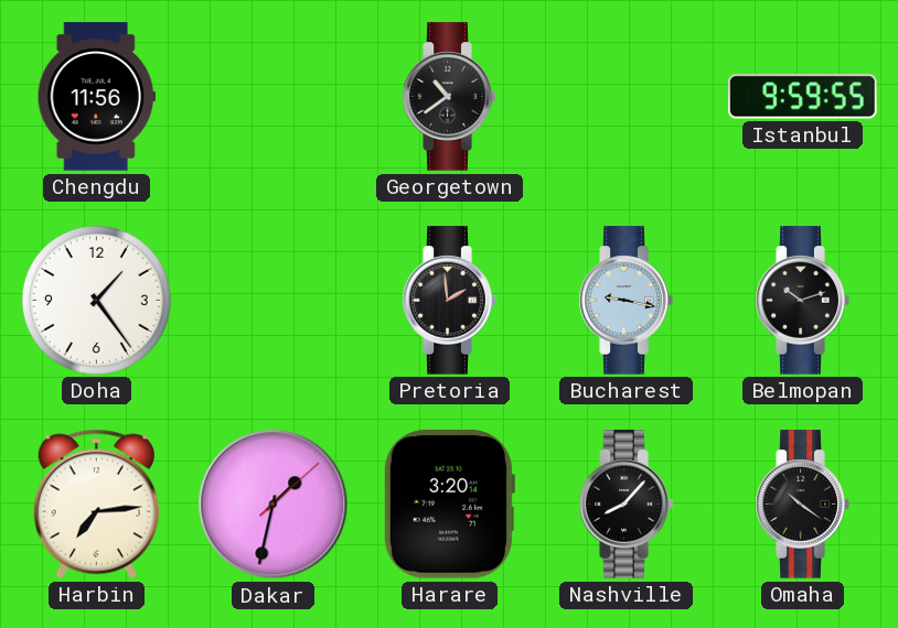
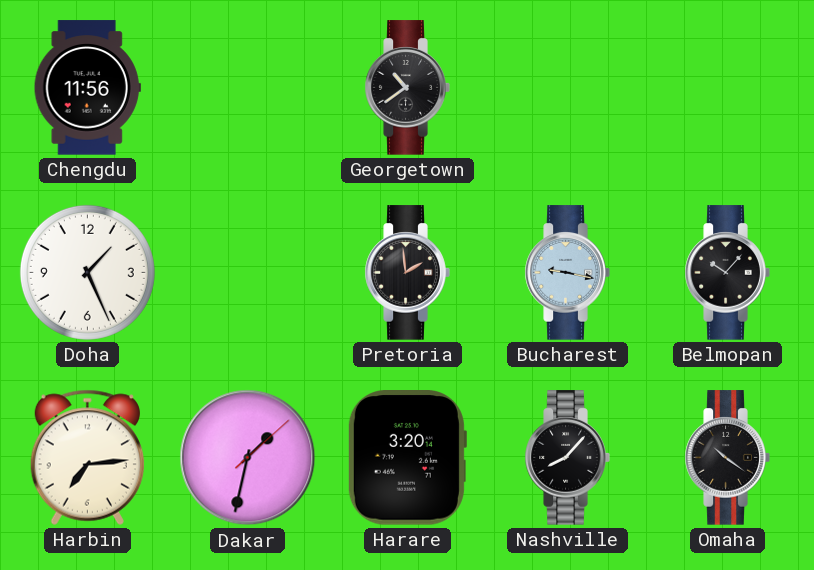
Istanbul: 9:59 -> none (803, 97)
Doha: 1:24 -> 1:26 (87, 272)
Belmopan: 10:12 -> 10:07 (727, 273)
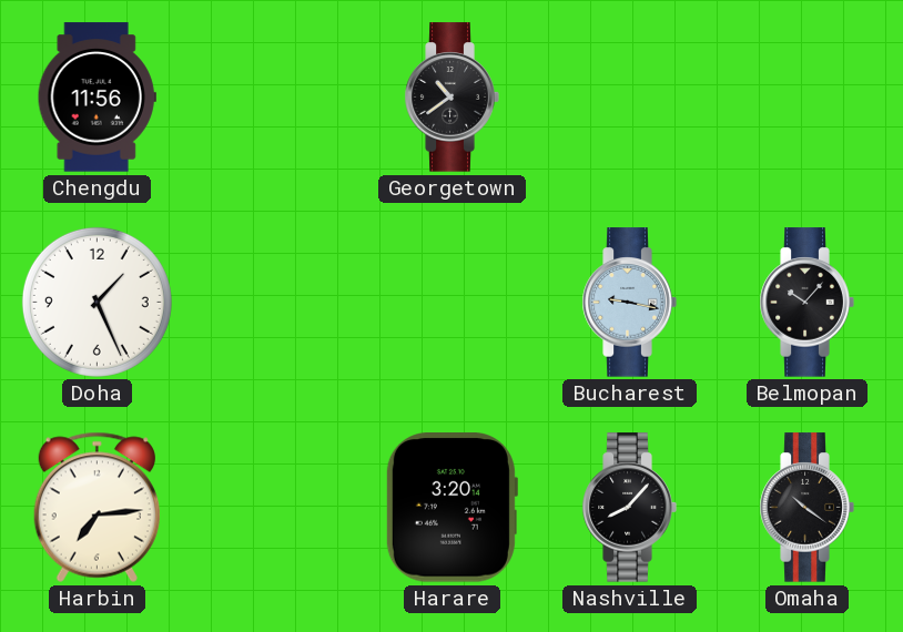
Pretoria: 1:59 -> none (407, 273)
Dakar: 1:32 -> none (248, 458)
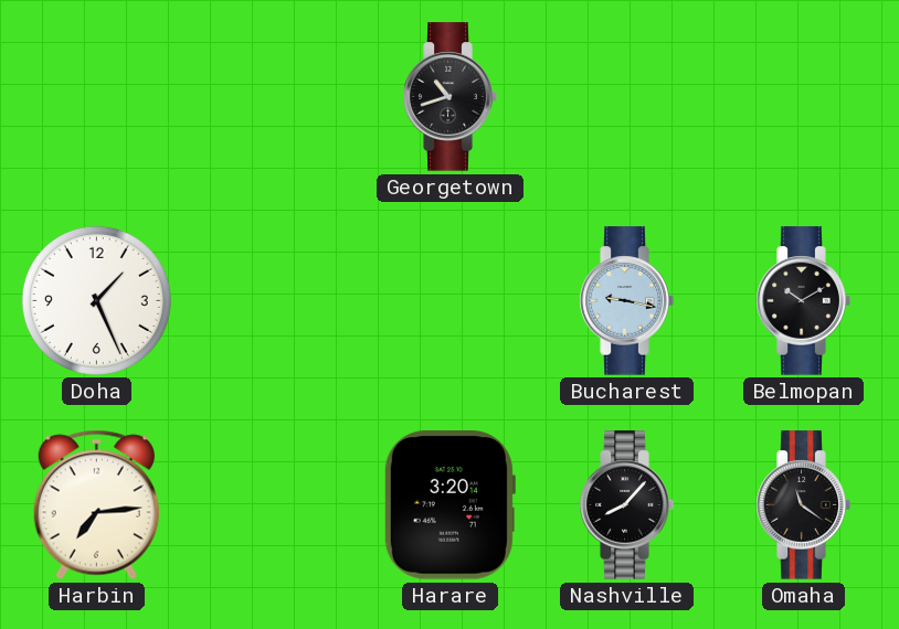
Chengdu: 11:56 -> none (97, 98)
Georgetown: 10:39 -> 10:42 (449, 97)
Belmopan: 10:07 -> 10:10 (803, 301)
Omaha: 10:21 -> 11:21 (803, 505)
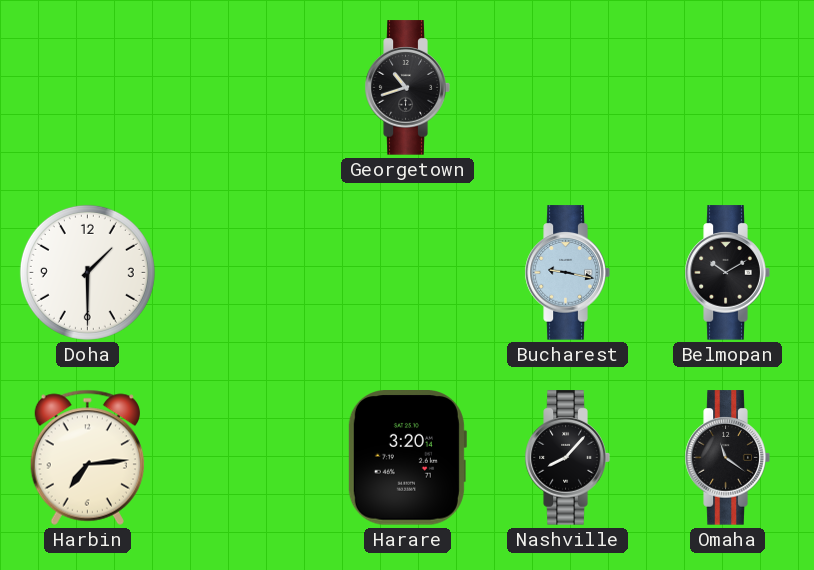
Doha: 1:26 -> 1:30 (87, 272)
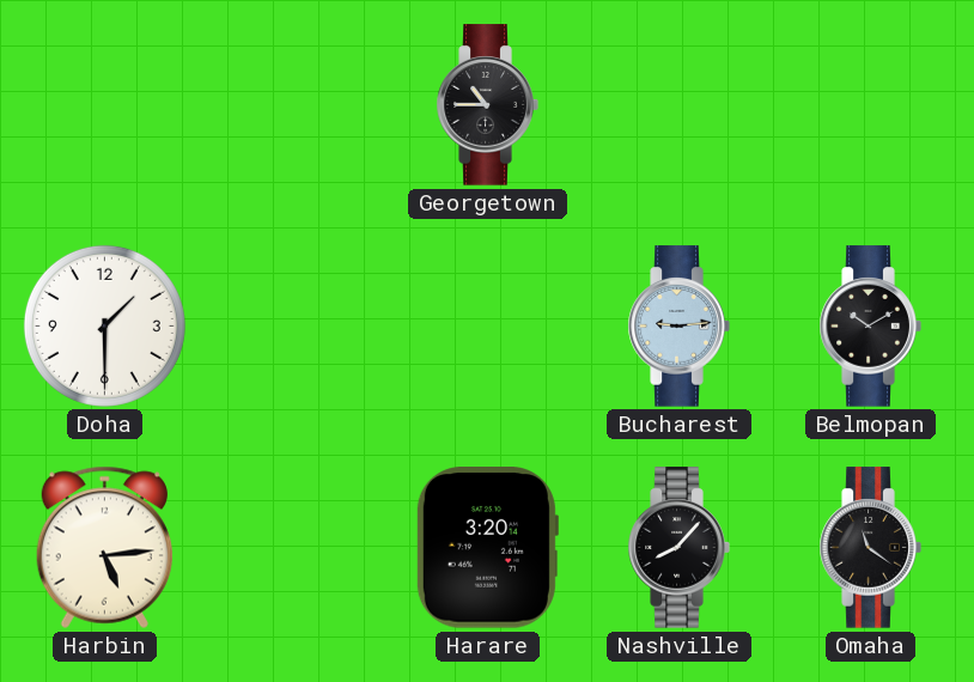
Georgetown: 10:42 -> 10:45 (487, 105)
Bucharest: 9:17 -> 9:14 (678, 327)
Harbin: 7:14 -> 5:14 (104, 547)
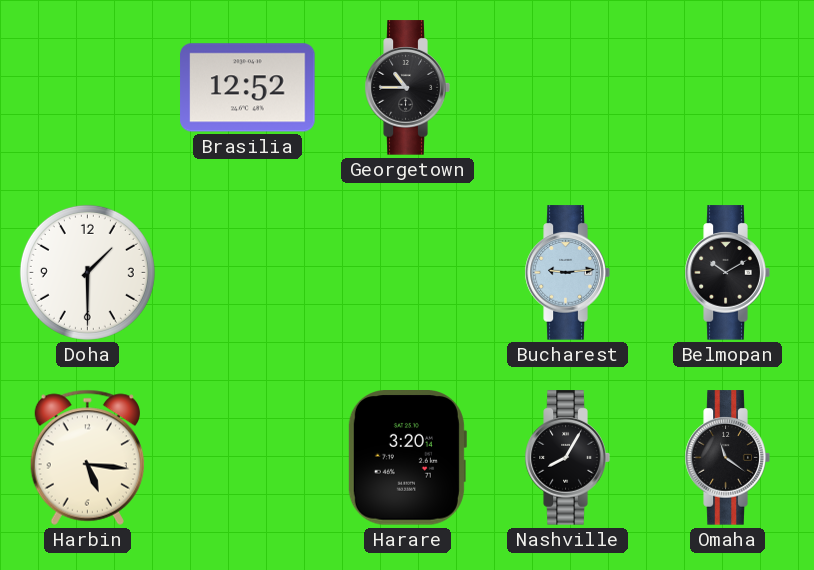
Brasilia: none -> 12:52 (248, 88)
Harbin: 5:14 -> 5:16 (87, 457)
Nashville: 8:07 -> 8:05 (567, 458)
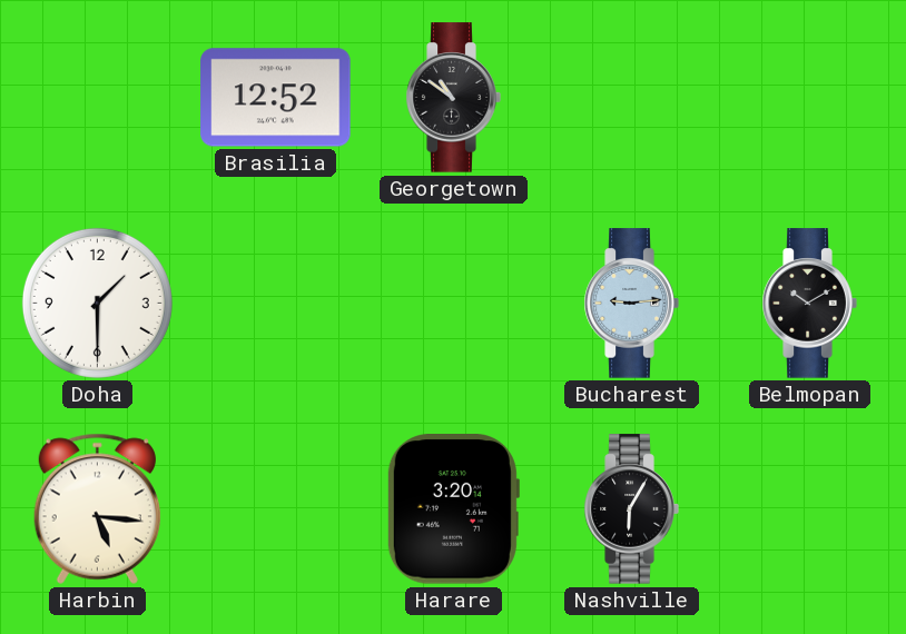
Georgetown: 10:45 -> 10:51 (453, 98)
Nashville: 8:05 -> 6:05 (631, 509)
Omaha: 11:21 -> none (727, 458)
